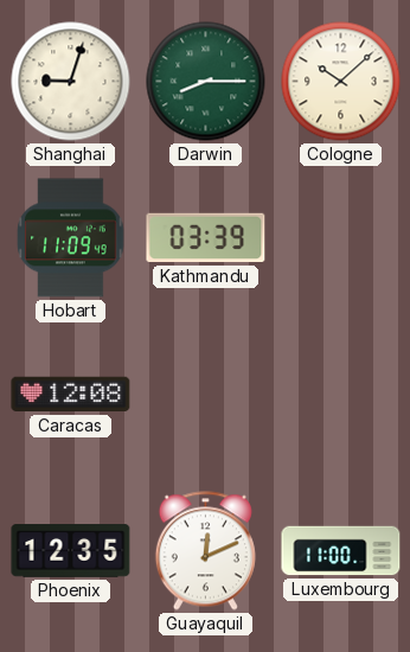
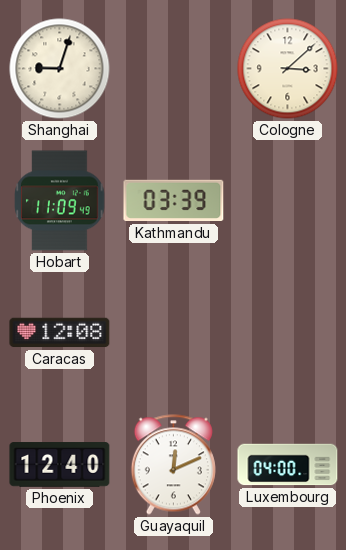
Darwin: 8:15 -> none (206, 82)
Cologne: 10:08 -> 3:08 (288, 69)
Phoenix: 12:35 -> 12:40 (60, 465)
Luxembourg: 11:00 -> 04:00 (288, 465)
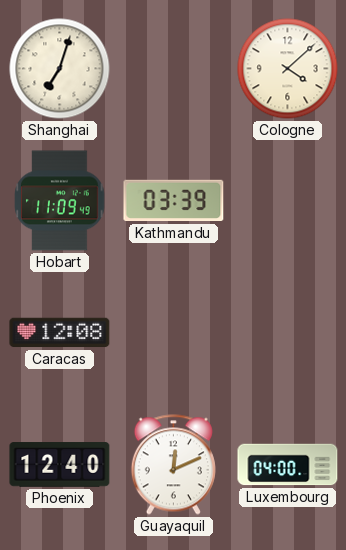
Shanghai: 9:03 -> 7:03 (60, 69)
Cologne: 3:08 -> 4:08 (288, 69)
